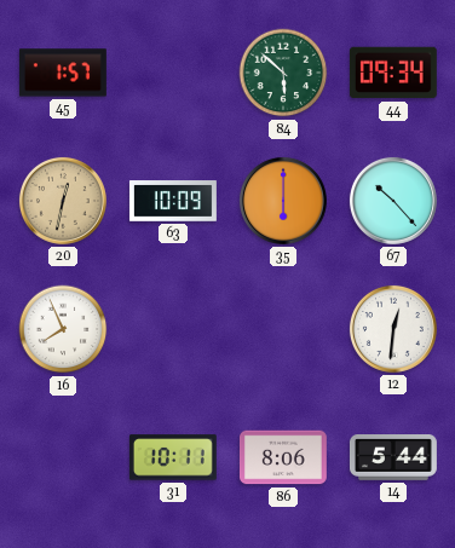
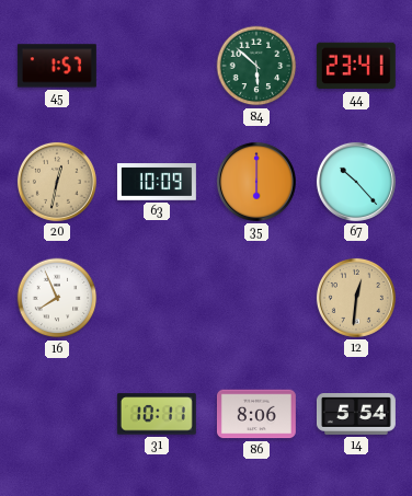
44: 09:34 -> 23:41 (356, 66)
12 dial: white -> champagne (356, 298)
14: 5:44 -> 5:54 (356, 415)
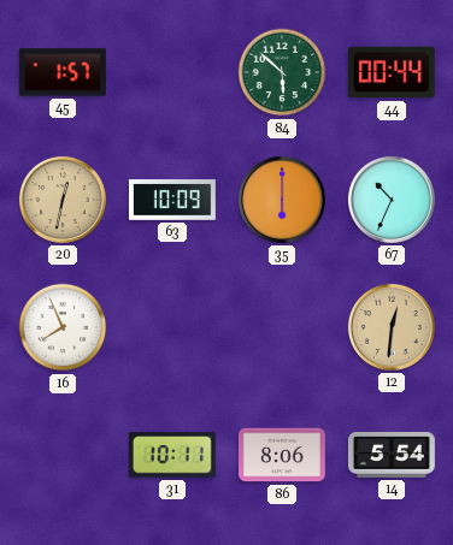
44: 23:41 -> 00:44 (392, 72)
67: 10:23 -> 10:34 (392, 200)
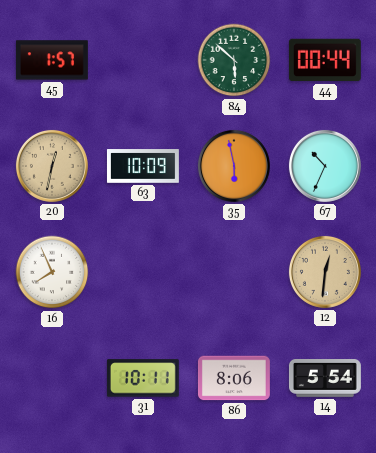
35: 6:00 -> 5:58 (234, 166)
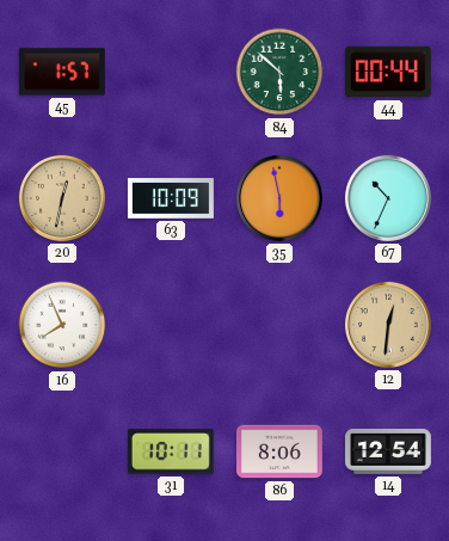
14: 5:54 -> 12:54 (388, 453)
